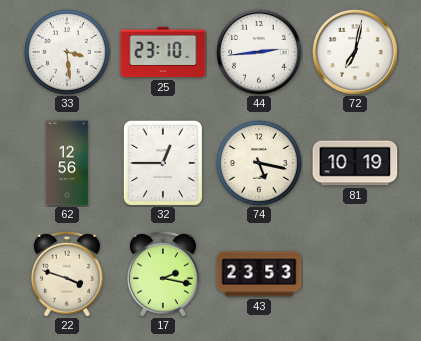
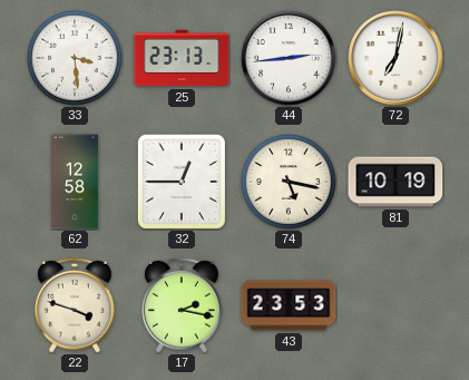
25: 23:10 -> 23:13 (182, 58)
62: 12:56 -> 12:58 (76, 182)
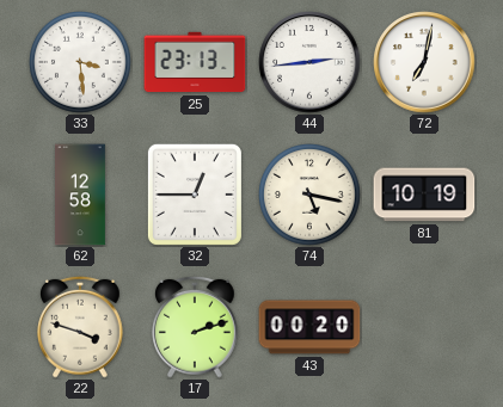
17: 2:17 -> 2:12 (196, 327)
43: 23:53 -> 00:20 (309, 327)
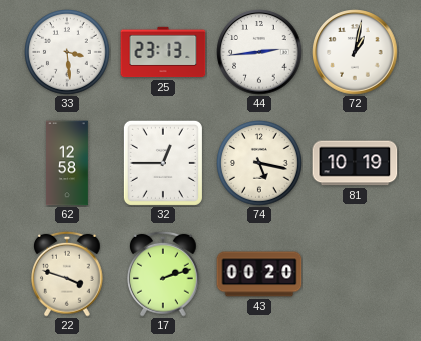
72: 7:02 -> 1:02 (355, 52)
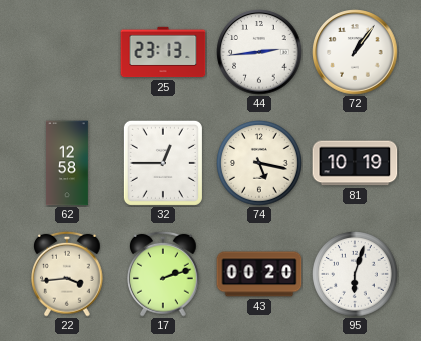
33: 3:29 -> none (68, 53)
72: 1:02 -> 1:06 (355, 52)
22: 3:48 -> 3:44 (68, 274)
95: none -> 6:03 (356, 275)
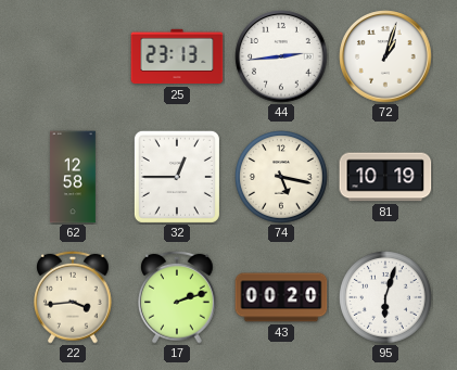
72: 1:06 -> 1:03 (385, 56)
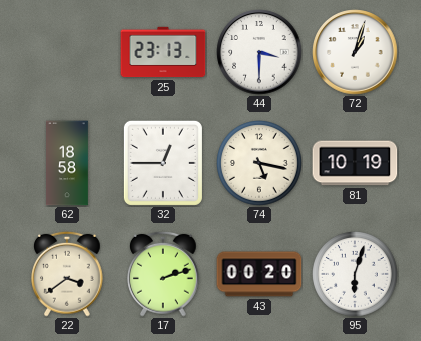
44: 2:44 -> 3:30 (259, 52)
62: 12:58 -> 18:58 (68, 163)
22: 3:44 -> 3:39 (68, 274)
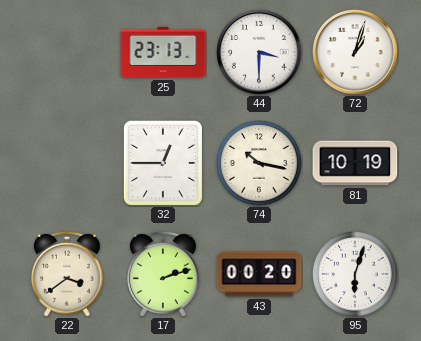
62: 18:58 -> none (68, 163)
74: 5:17 -> 10:17 (260, 164)
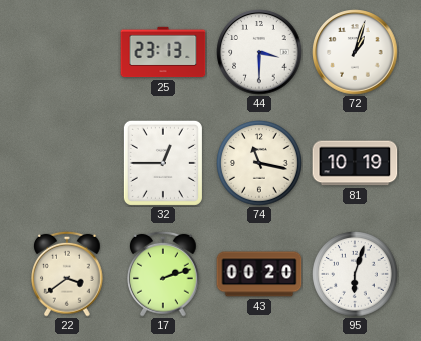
74: 10:17 -> 11:17 (260, 164)
